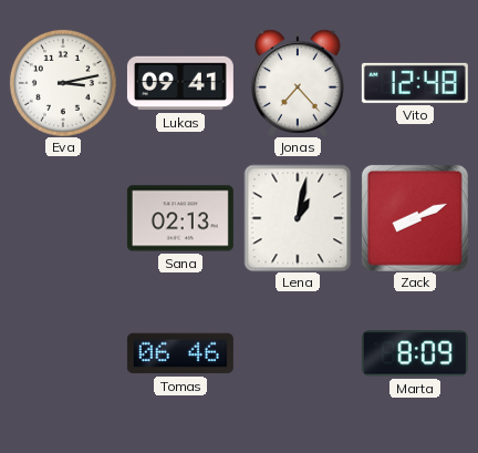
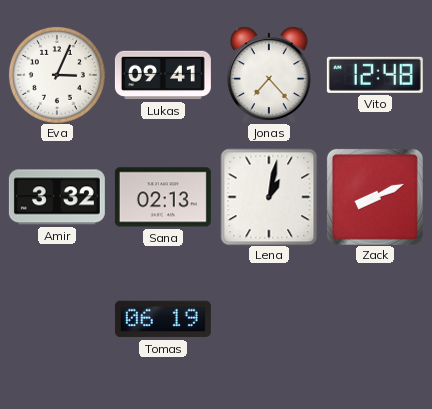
Eva: 3:13 -> 3:04 (57, 75)
Amir: none -> 3:32 (57, 197)
Tomas: 06:46 -> 06:19 (163, 319)
Marta: 8:09 -> none (415, 353)
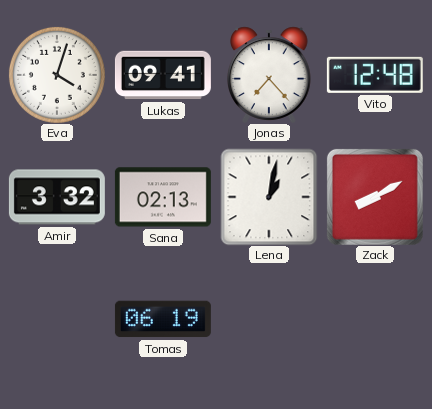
Eva: 3:04 -> 4:03 (57, 75)
Zack: 8:11 -> 8:10 (375, 197)
